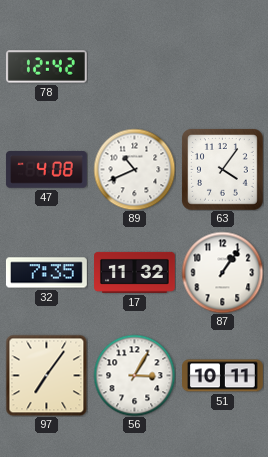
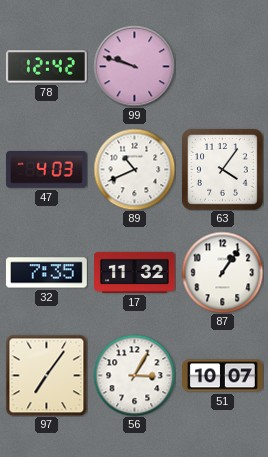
99: none -> 9:48 (134, 66)
47: 4:08 -> 4:03 (46, 170)
51: 10:11 -> 10:07 (223, 376)
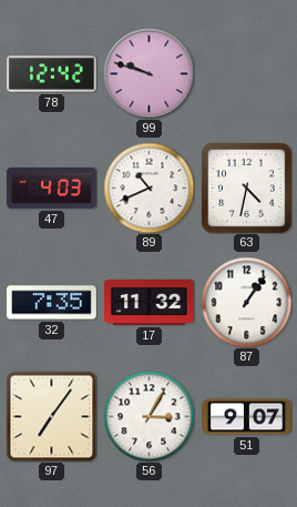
63: 4:06 -> 4:32 (247, 189)
51: 10:07 -> 9:07 (247, 417)
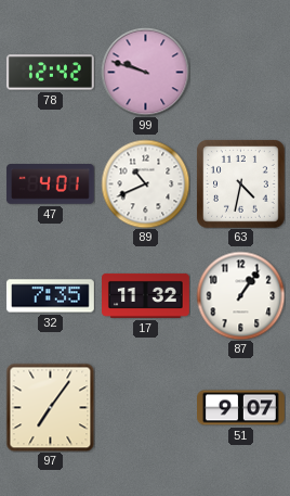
47: 4:03 -> 4:01 (50, 185)
56: 3:05 -> none (148, 416)
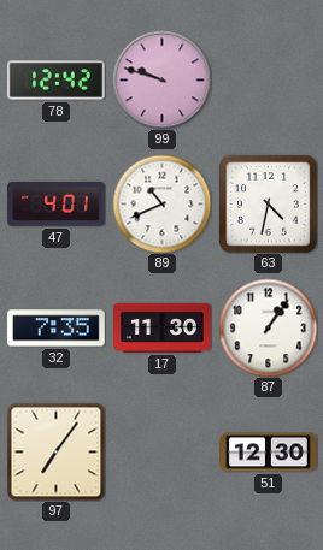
17: 11:32 -> 11:30 (163, 327)
51: 9:07 -> 12:30 (269, 453)
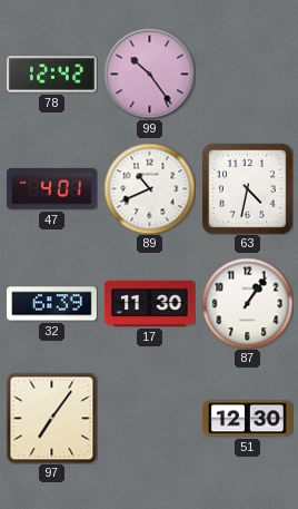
99: 9:48 -> 10:24 (149, 74)
32: 7:35 -> 6:39 (51, 304)
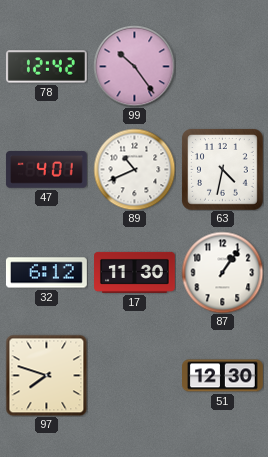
32: 6:39 -> 6:12 (46, 273)
97: 7:06 -> 7:48 (46, 375)
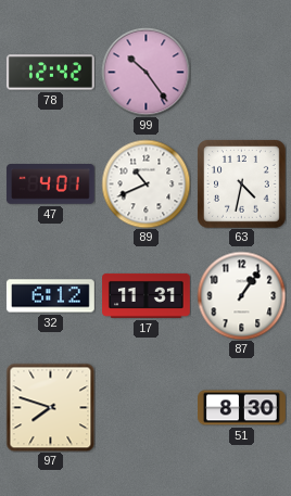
17: 11:30 -> 11:31 (147, 295)
51: 12:30 -> 8:30 (242, 408)
